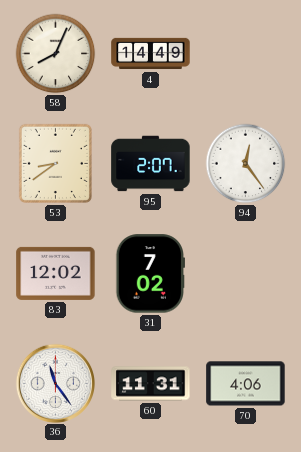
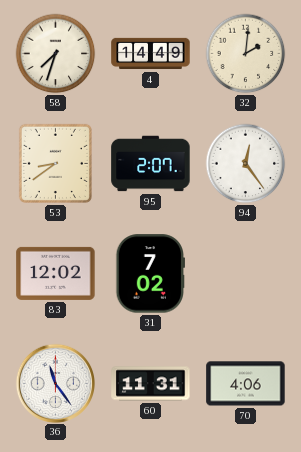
58: 8:04 -> 7:33 (56, 54)
32: none -> 2:01 (246, 54)
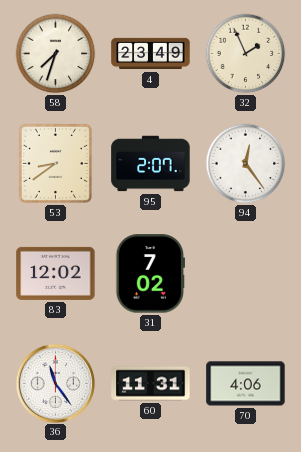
4: 14:49 -> 23:49 (151, 54)
32: 2:01 -> 1:56 (246, 54)
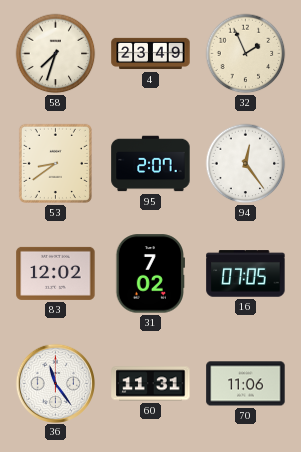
16: none -> 07:05 (246, 274)
70: 4:06 -> 11:06 (246, 384)
